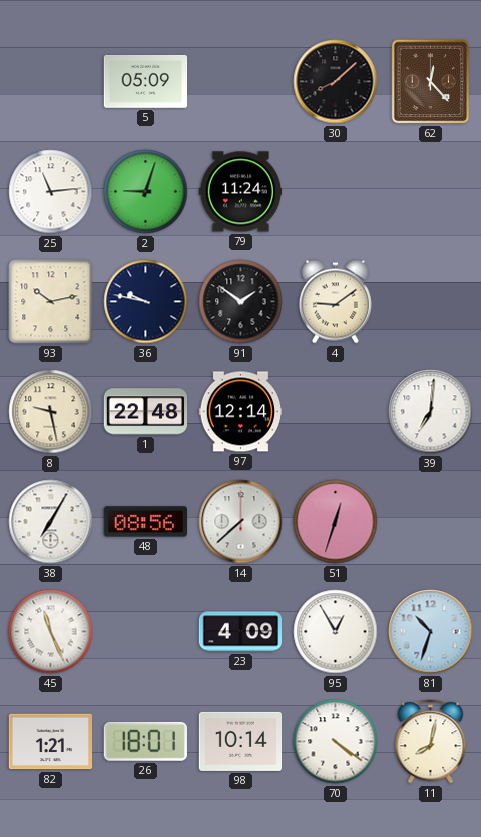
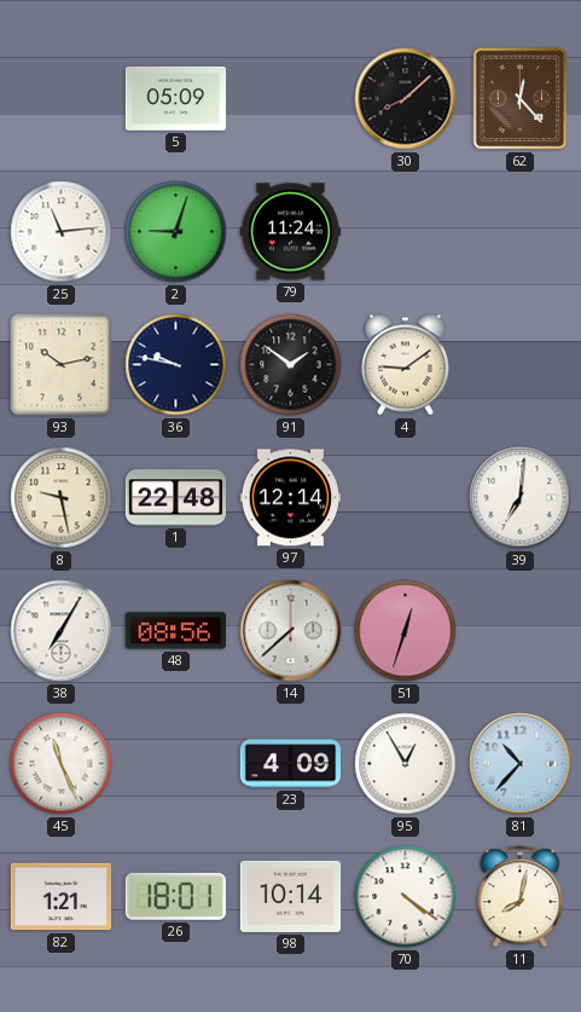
81: 10:33 -> 10:37 (521, 764)
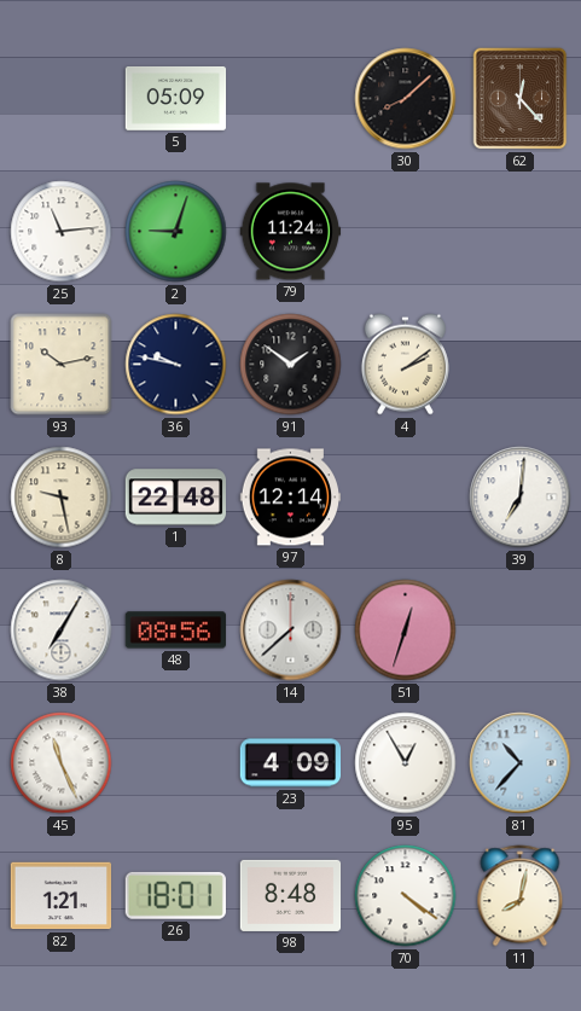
4: 9:09 -> 2:09 (405, 365)
98: 10:14 -> 8:48 (291, 895)
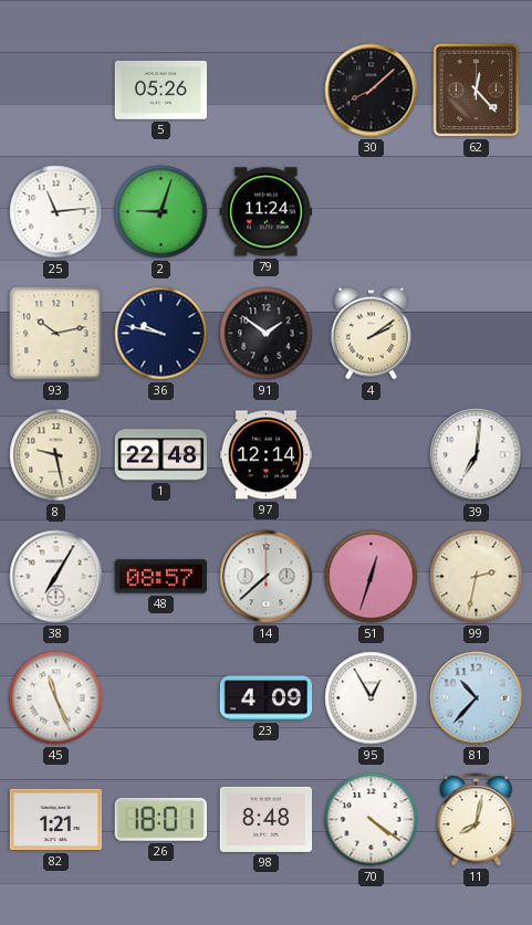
5: 05:09 -> 05:26 (161, 90)
48: 08:56 -> 08:57 (161, 577)
99: none -> 2:32 (477, 577)
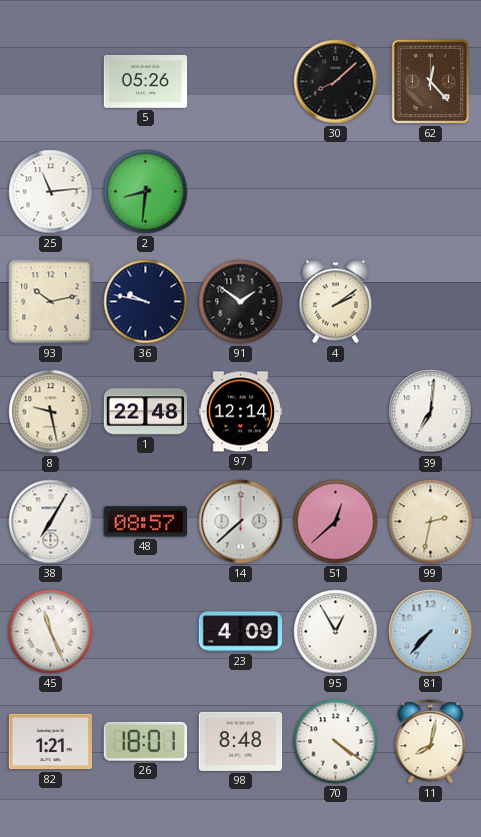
2: 9:03 -> 8:31 (146, 192)
79: 11:24 -> none (267, 212)
51: 12:33 -> 12:38 (336, 522)
81: 10:37 -> 7:37 (431, 632)
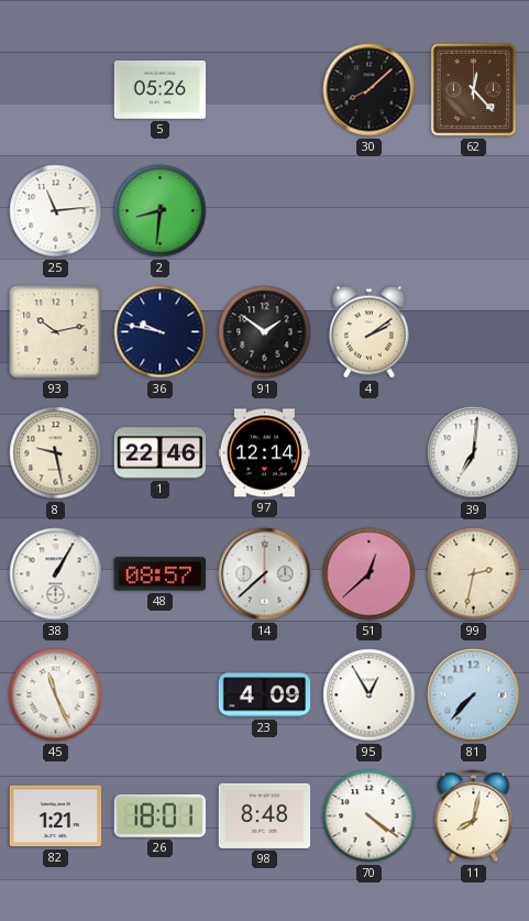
1: 22:48 -> 22:46 (161, 453)
38: 7:05 -> 1:05 (56, 574)
